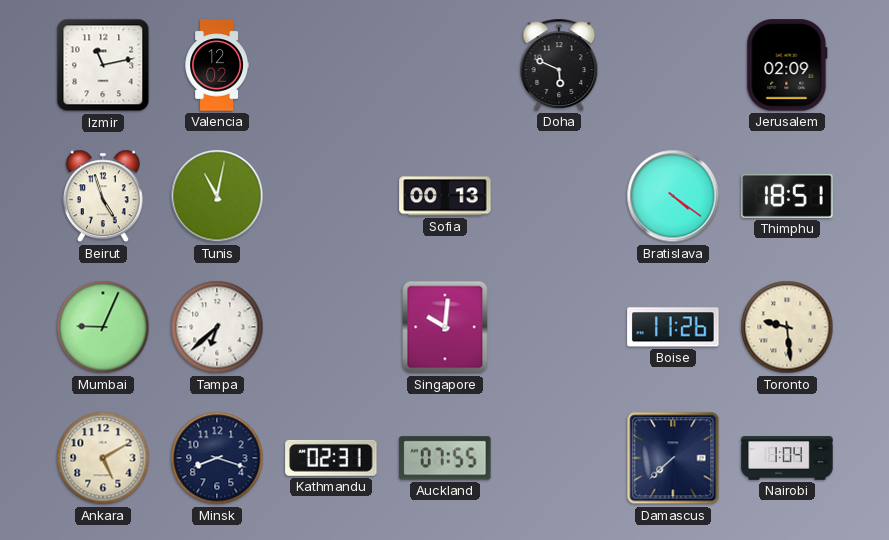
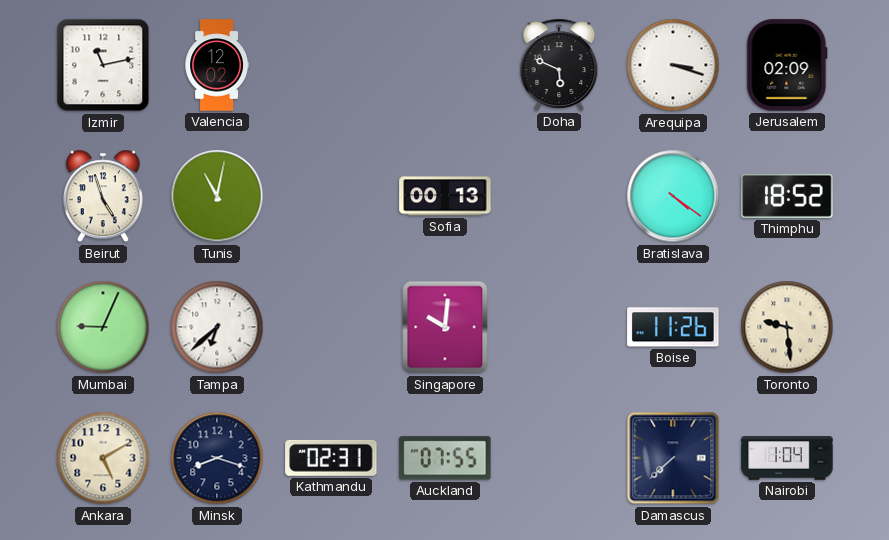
Arequipa: none -> 3:18 (673, 65)
Thimphu: 18:51 -> 18:52 (787, 196)
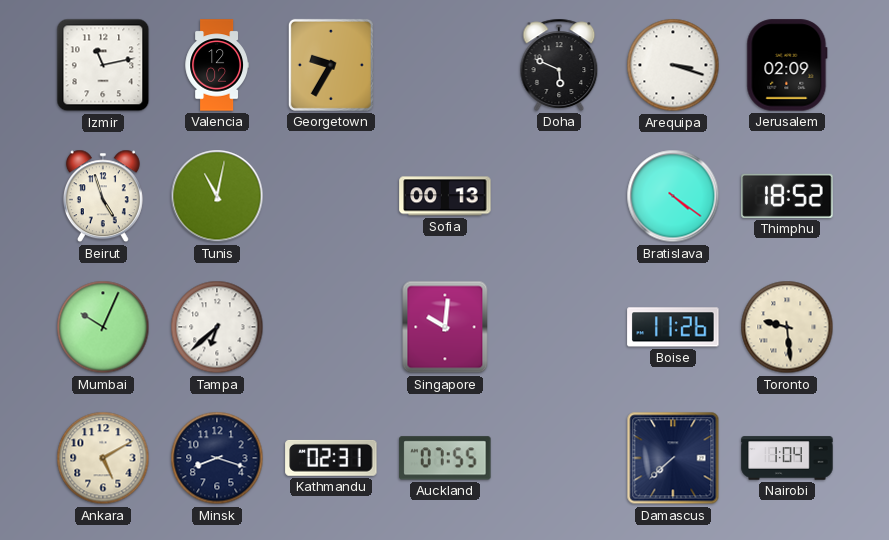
Georgetown: none -> 9:35 (331, 65)
Mumbai: 9:04 -> 10:04 (103, 327)
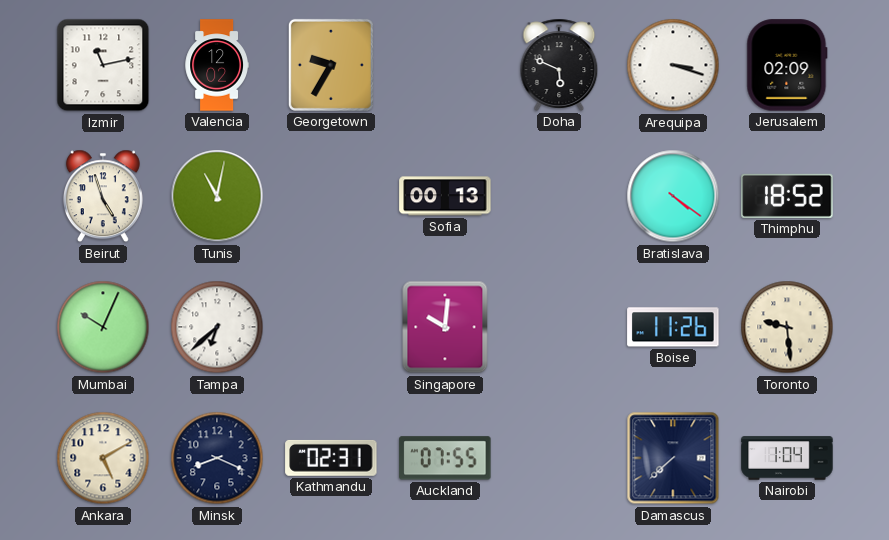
Minsk: 8:18 -> 8:19 (217, 458)
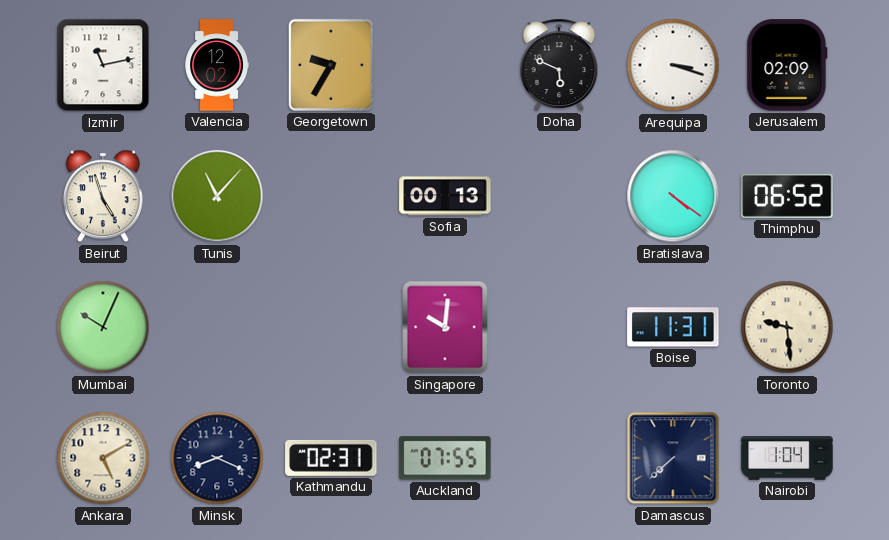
Tunis: 11:02 -> 11:07 (217, 196)
Thimphu: 18:52 -> 06:52 (787, 196)
Tampa: 6:38 -> none (217, 327)
Boise: 11:26 -> 11:31 (673, 327)
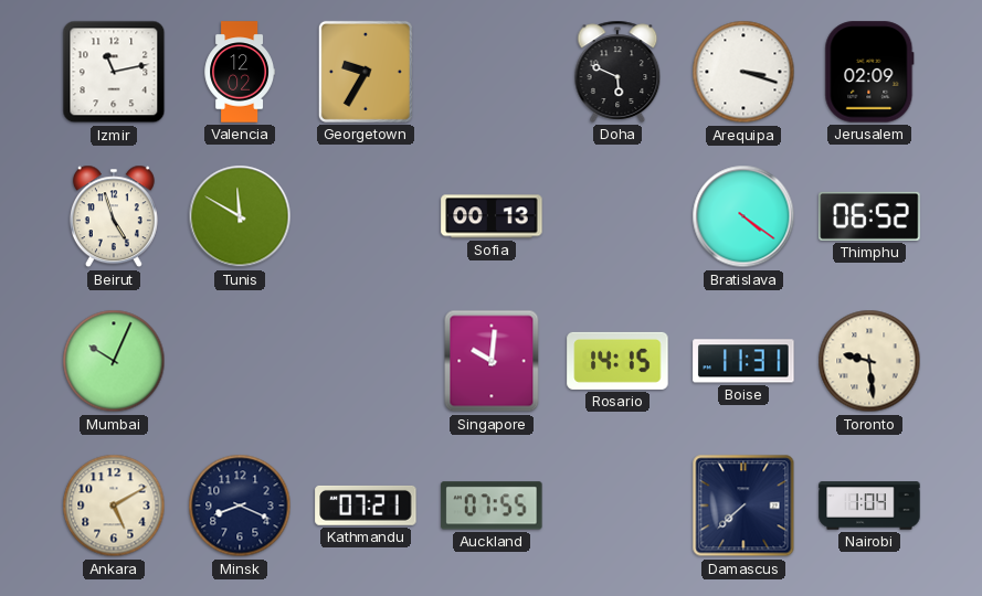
Tunis: 11:07 -> 11:50 (240, 216)
Rosario: none -> 14:15 (617, 361)
Kathmandu: 02:31 -> 07:21 (366, 505)
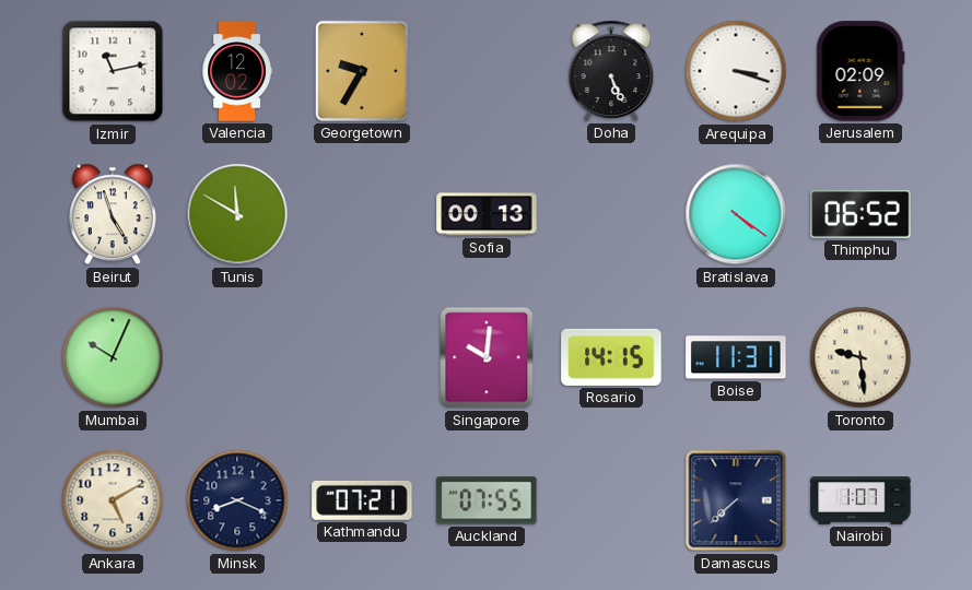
Doha: 5:49 -> 5:26 (611, 71)
Nairobi: 1:04 -> 1:07 (860, 500)
